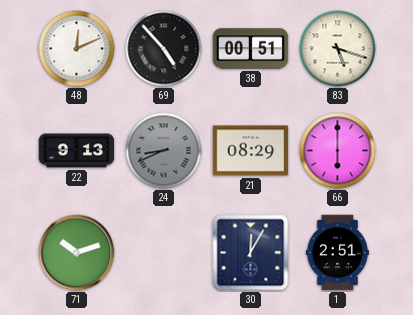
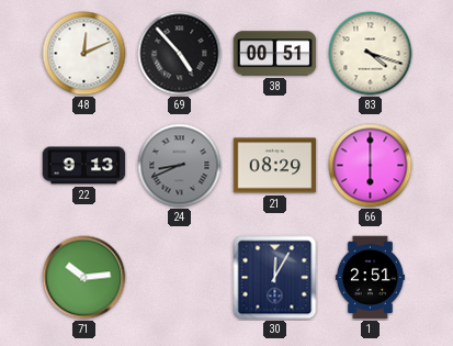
83: 5:18 -> 4:18 (371, 54)
71: 10:12 -> 10:14 (84, 278)
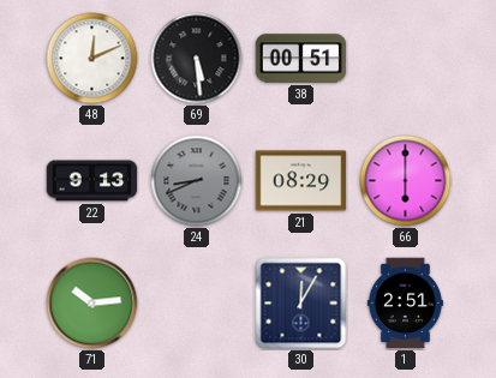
69: 4:53 -> 5:29 (197, 59)
83: 4:18 -> none (371, 54)
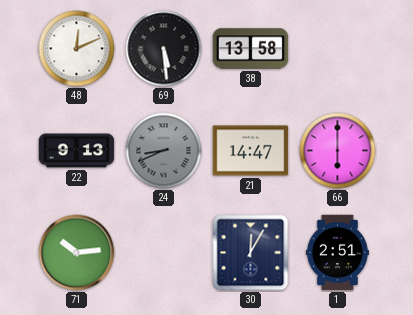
38: 00:51 -> 13:58 (251, 49)
21: 08:29 -> 14:47 (251, 151)
